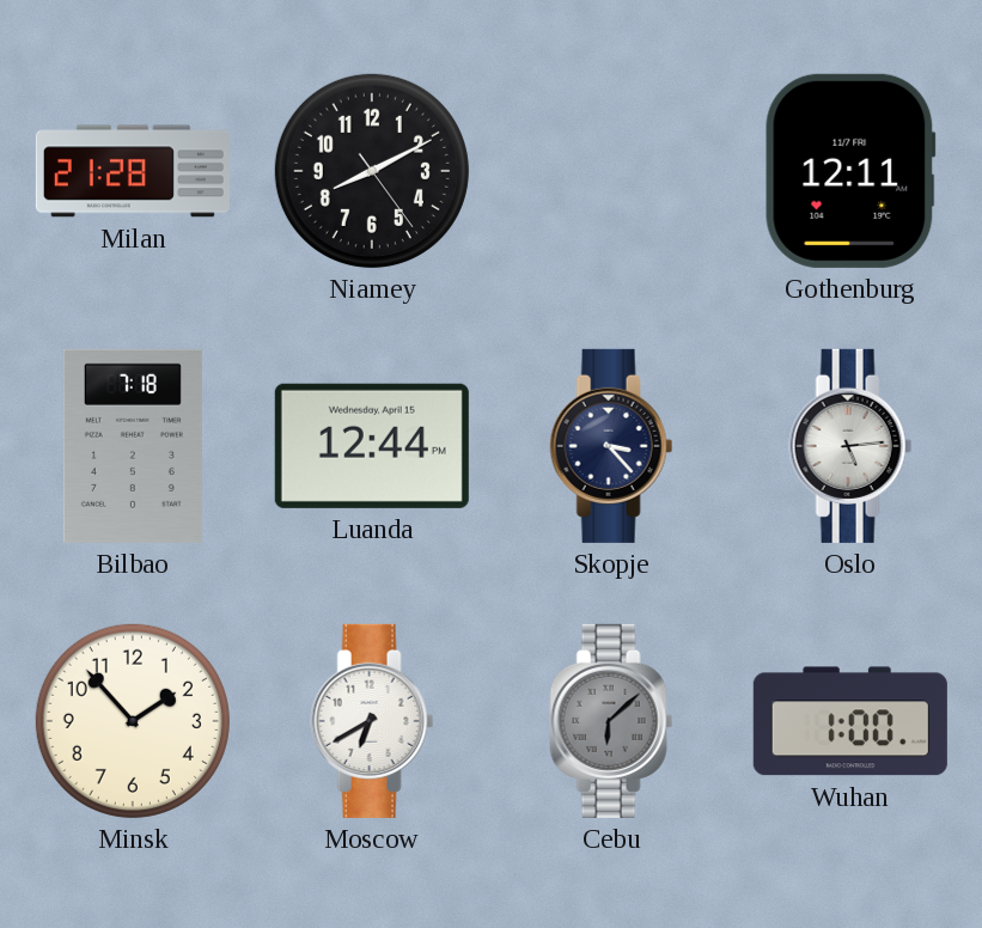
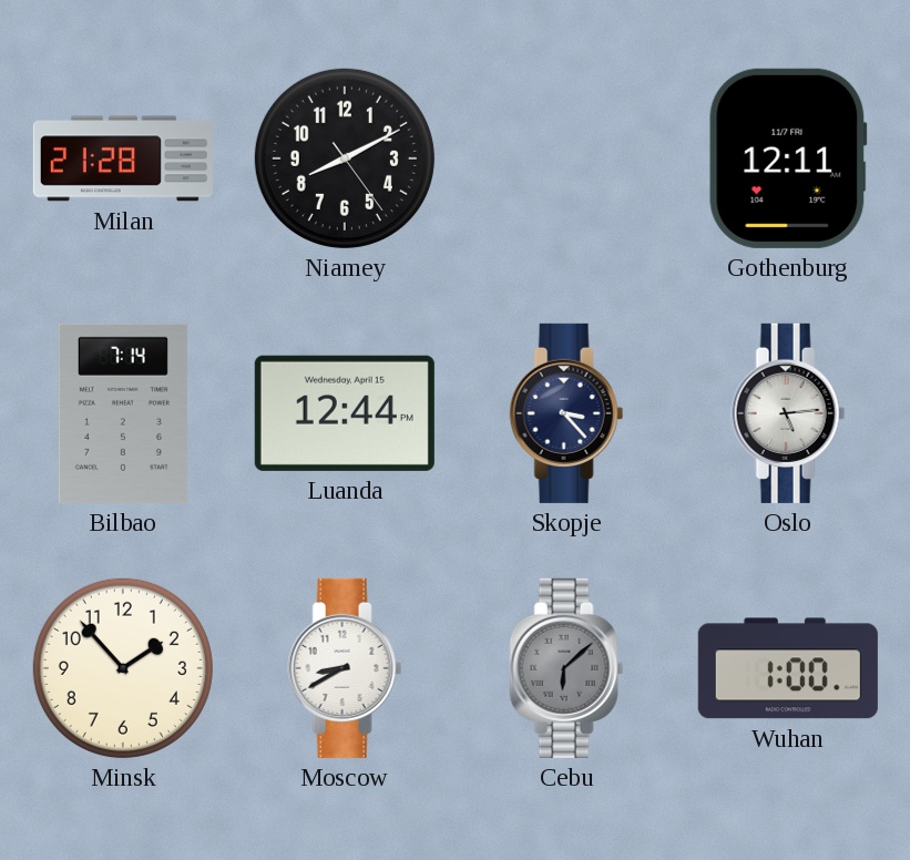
Bilbao: 7:18 -> 7:14 (123, 413)
Moscow: 6:40 -> 8:40 (345, 668)
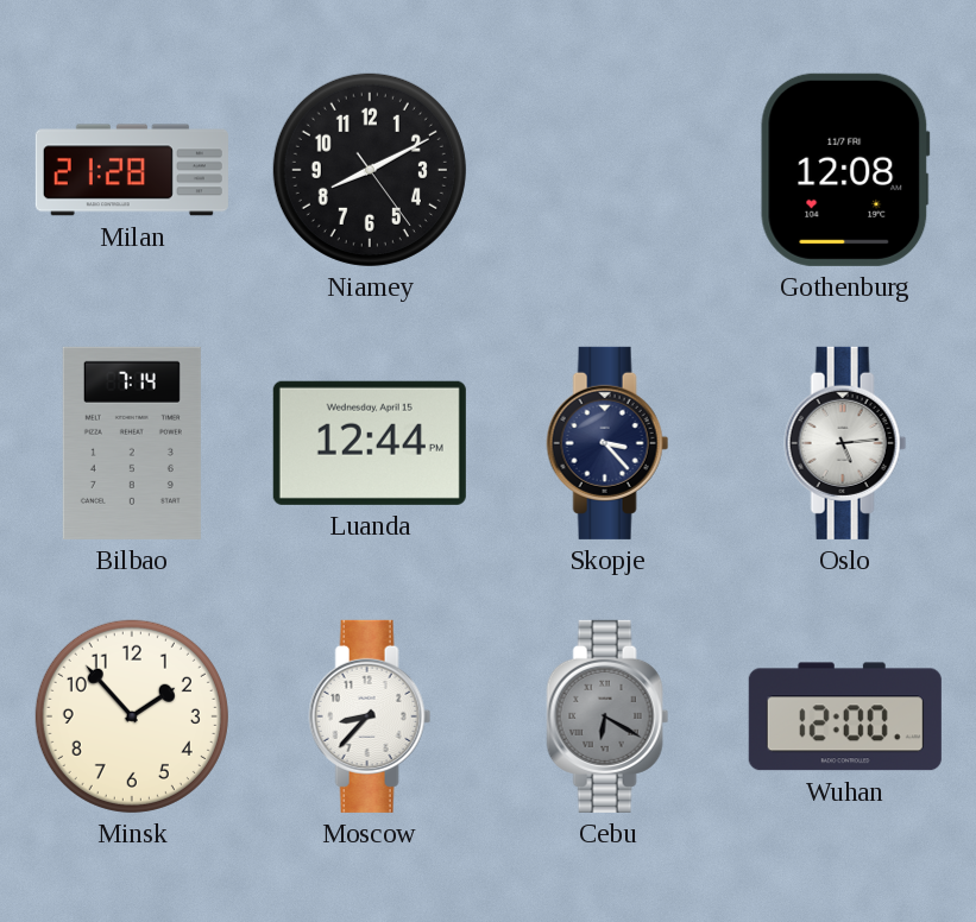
Gothenburg: 12:11 -> 12:08 (845, 170)
Moscow: 8:40 -> 8:37 (370, 716)
Cebu: 6:08 -> 6:20 (607, 716)
Wuhan: 1:00 -> 12:00 (845, 716)
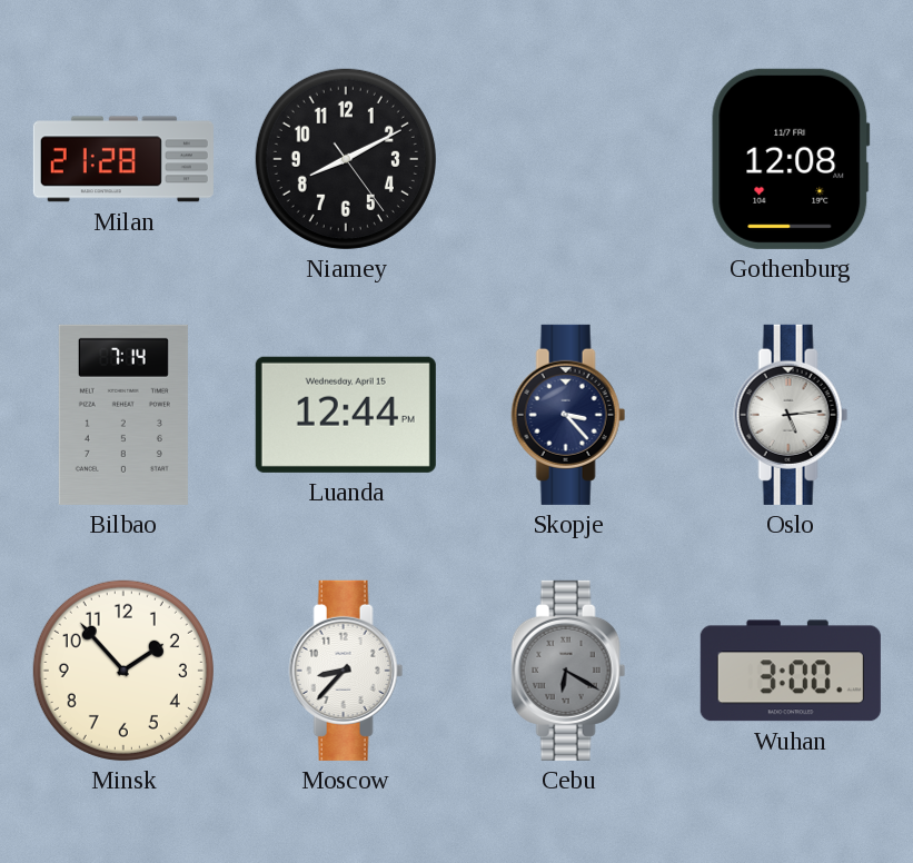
Wuhan: 12:00 -> 3:00 (791, 671)
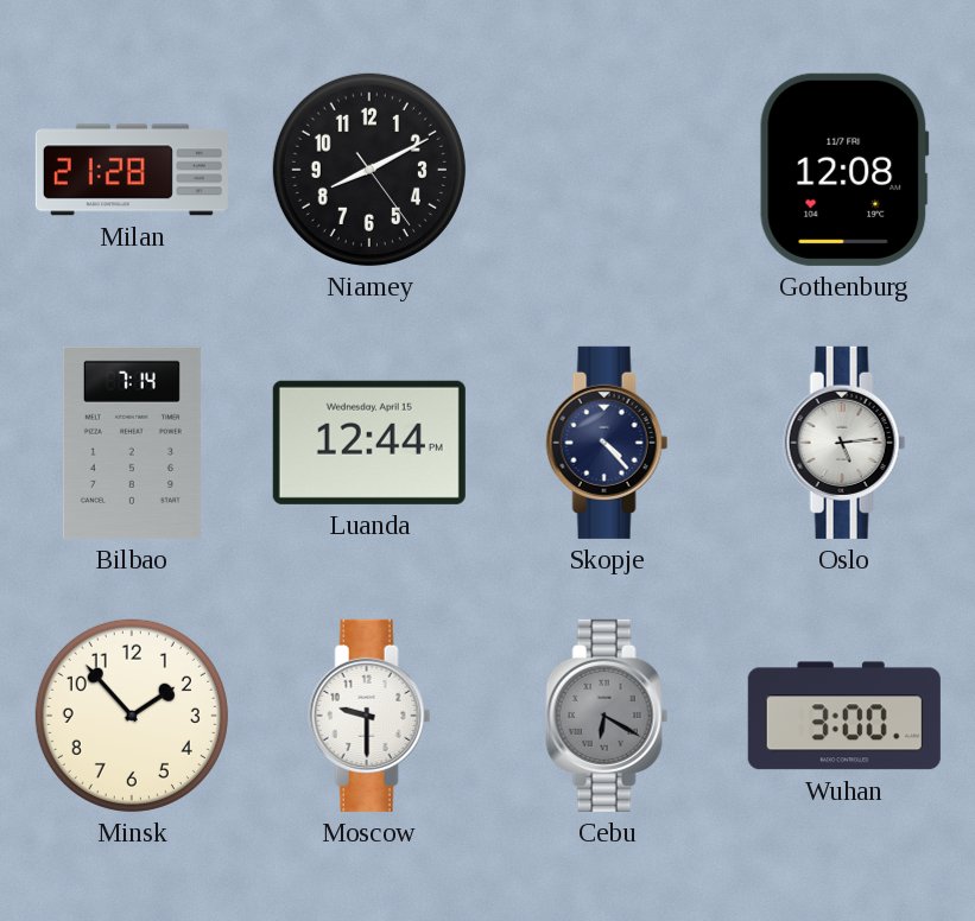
Skopje: 3:23 -> 4:23 (607, 443)
Moscow: 8:37 -> 9:30 (369, 716)
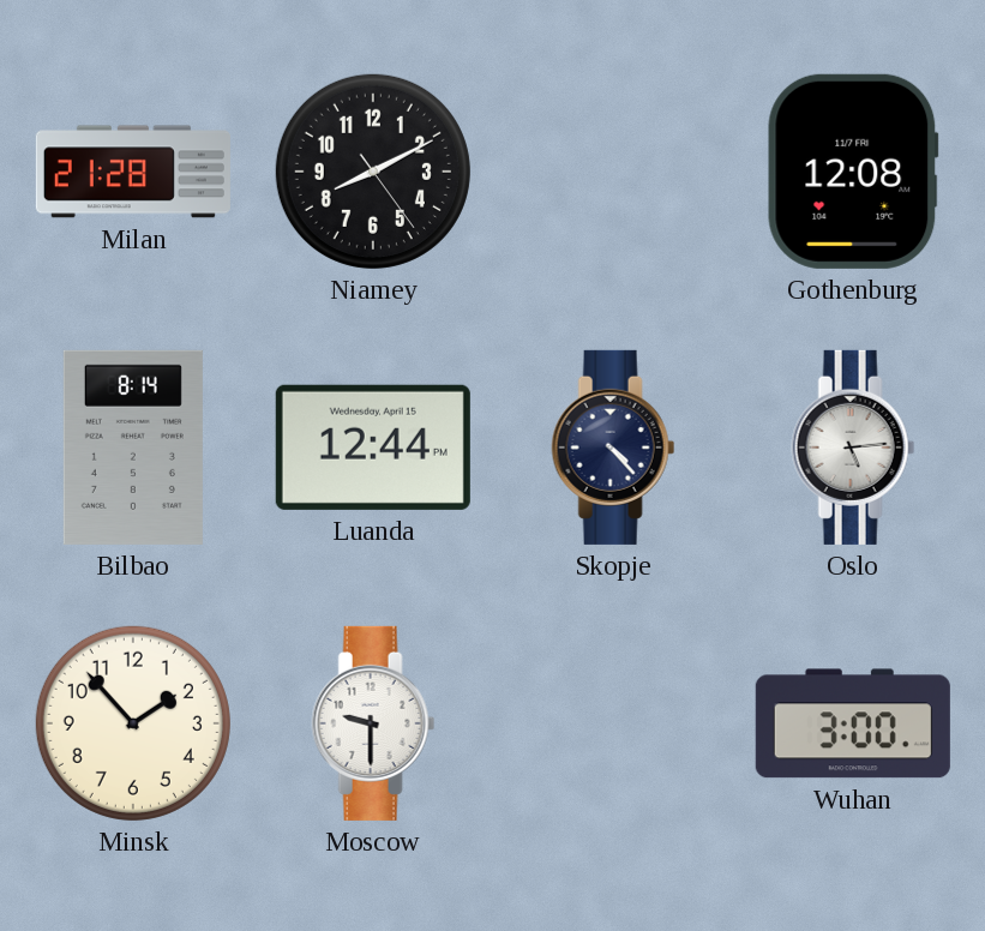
Bilbao: 7:14 -> 8:14 (133, 448)
Cebu: 6:20 -> none (607, 716)
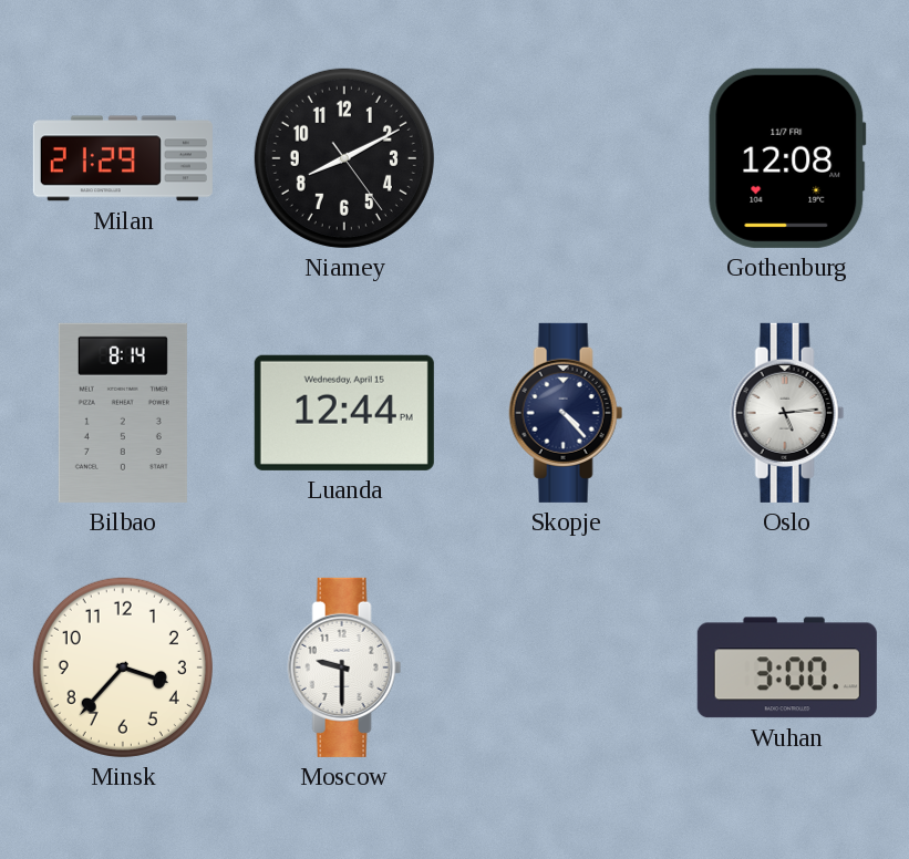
Milan: 21:28 -> 21:29 (123, 158)
Minsk: 1:53 -> 3:37 (123, 667)
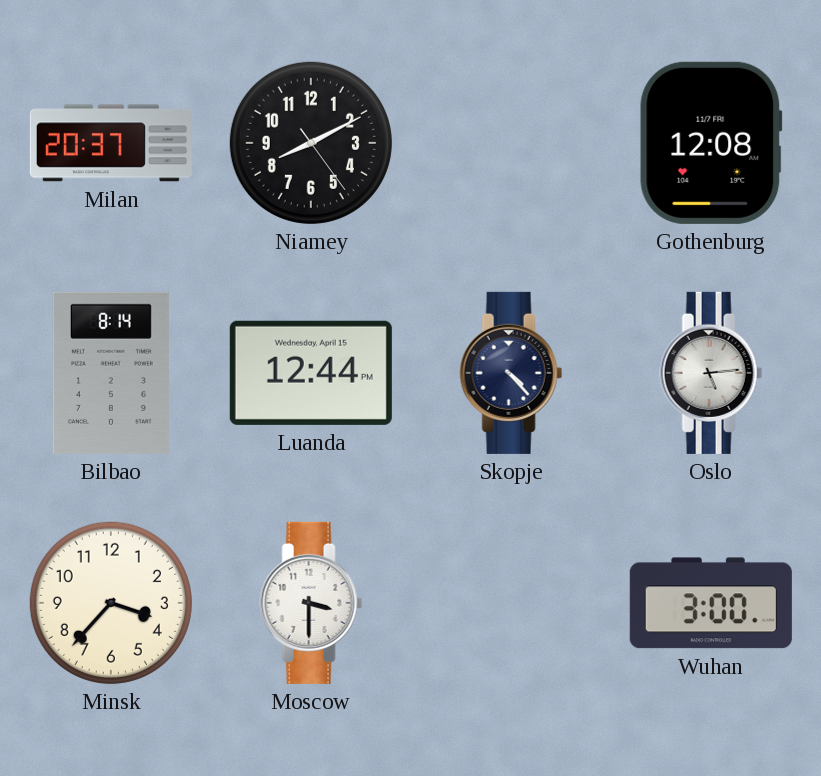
Milan: 21:29 -> 20:37 (111, 143)
Moscow: 9:30 -> 3:30 (311, 603)
